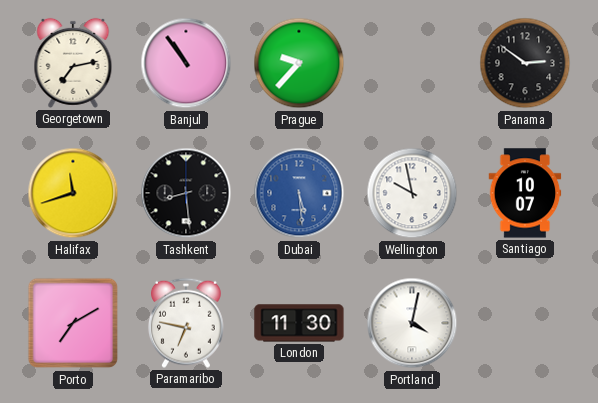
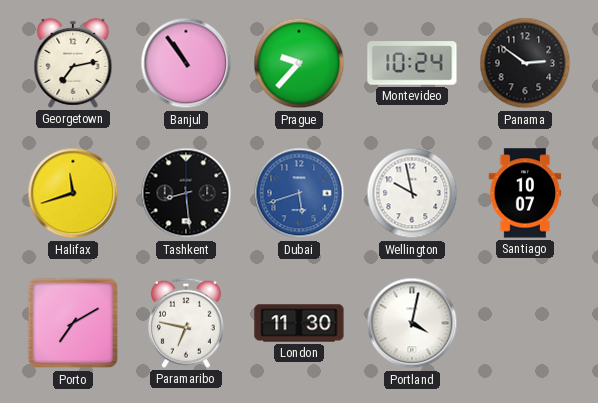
Montevideo: none -> 10:24 (412, 63)
Dubai: 5:29 -> 5:42 (299, 193)
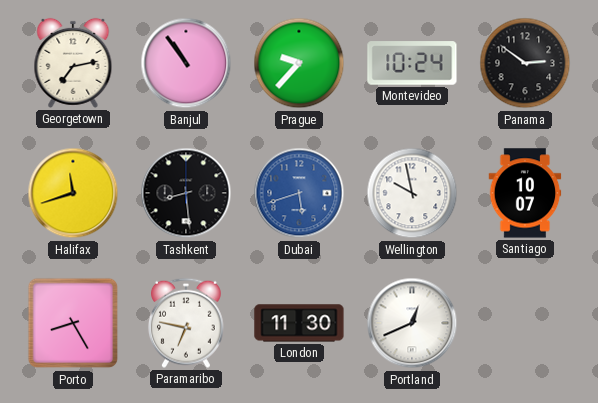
Porto: 7:10 -> 8:25 (73, 323)
Portland: 4:02 -> 12:41 (412, 323)
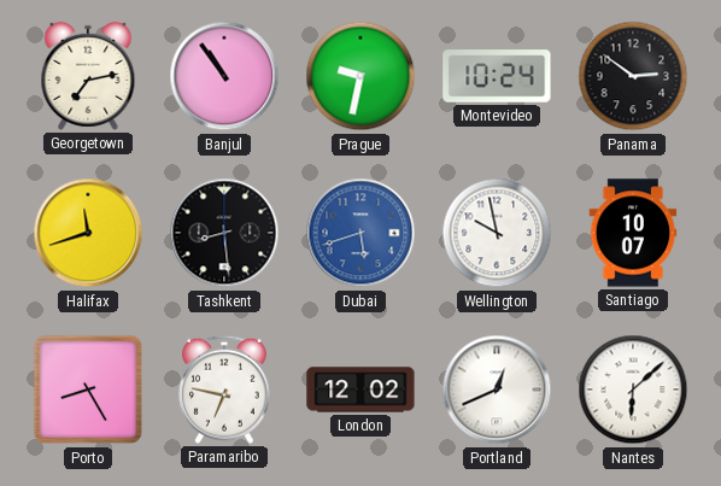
Prague: 9:37 -> 9:32 (360, 76)
London: 11:30 -> 12:02 (360, 390)
Nantes: none -> 6:08 (633, 390)
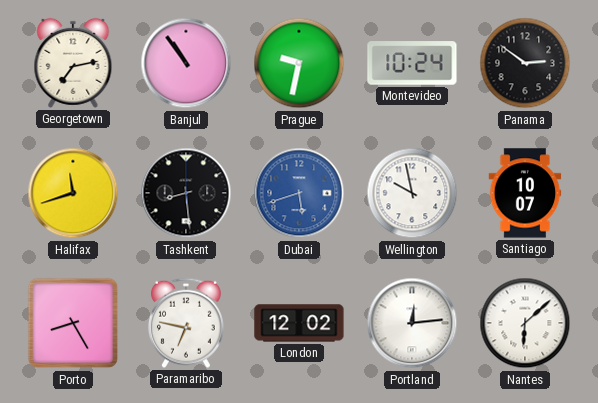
Portland: 12:41 -> 12:14 (412, 323)
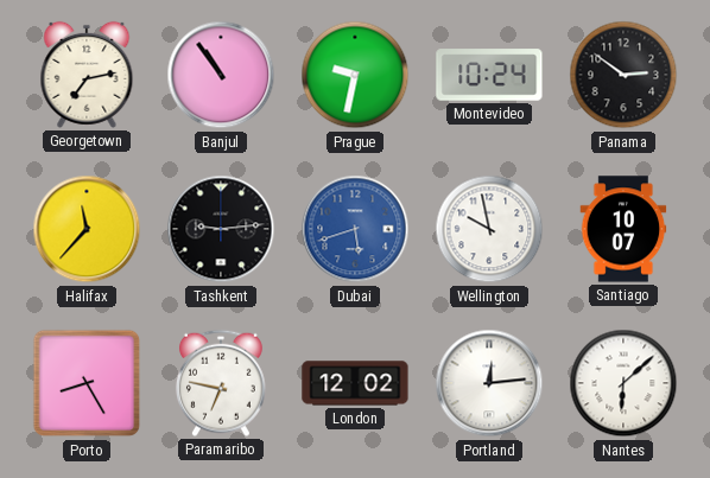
Halifax: 11:42 -> 11:37 (87, 229)
Tashkent: 8:29 -> 9:14 (221, 229)
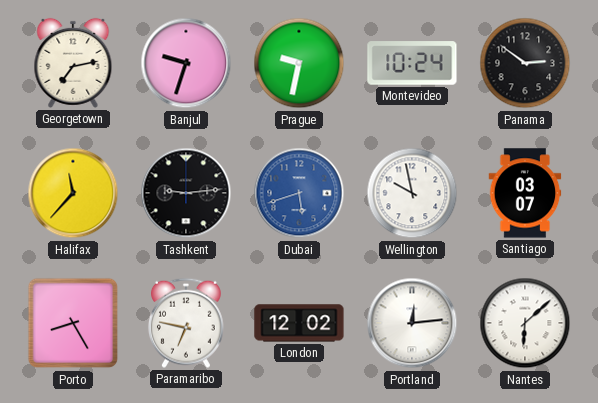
Banjul: 10:54 -> 9:33 (186, 63)
Santiago: 10:07 -> 03:07 (525, 193)
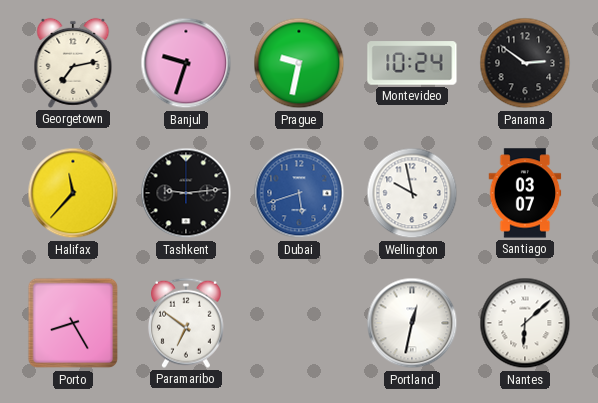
Paramaribo: 6:47 -> 6:51 (186, 323)
London: 12:02 -> none (299, 323)
Portland: 12:14 -> 12:32 (412, 323)
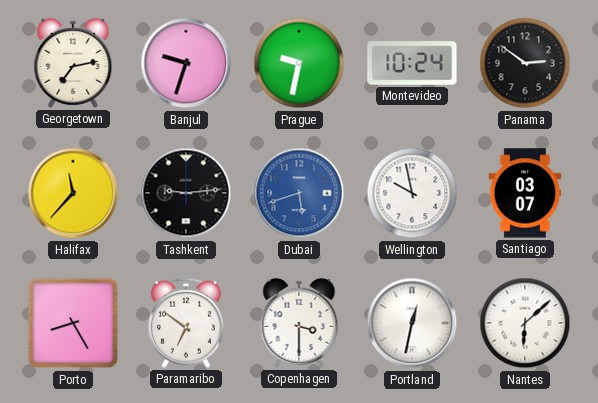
Copenhagen: none -> 3:30 (299, 323)
